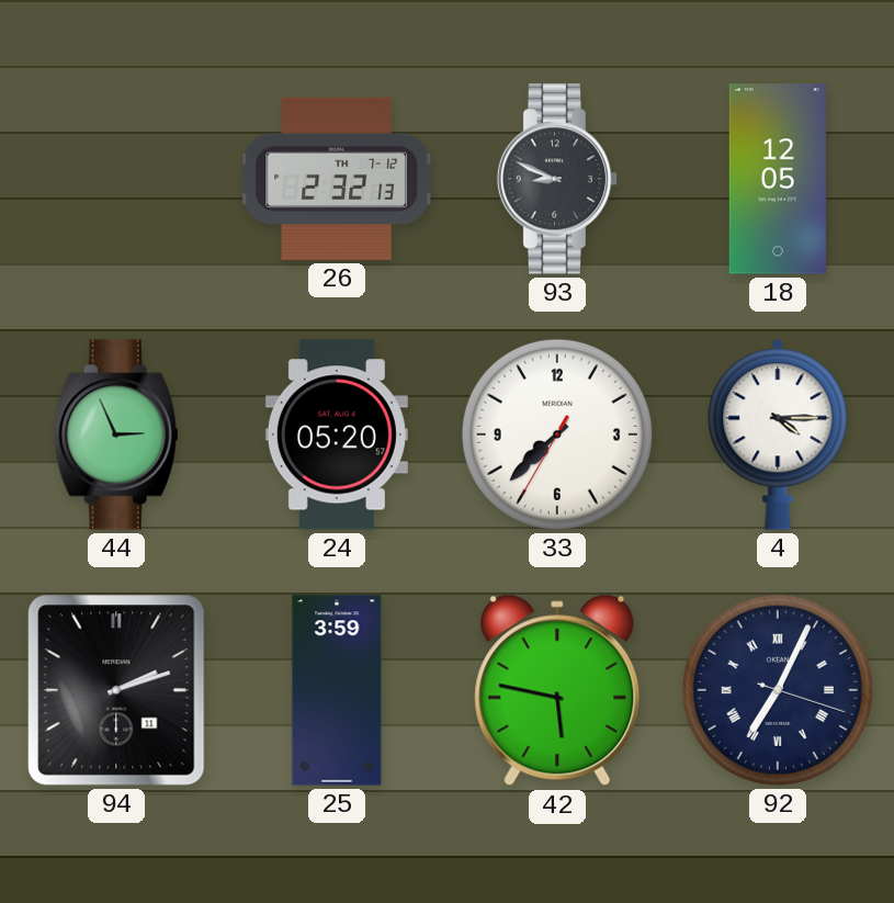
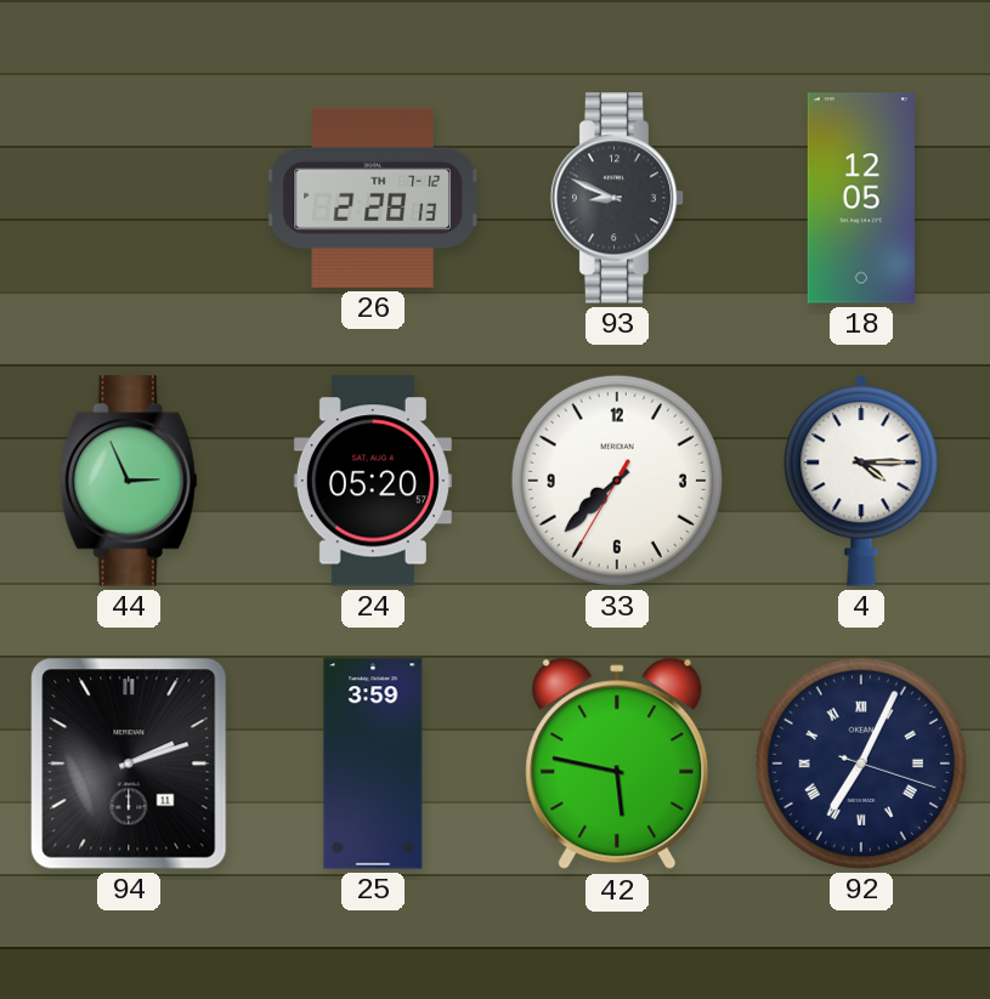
26: 2:32 -> 2:28 (373, 198)
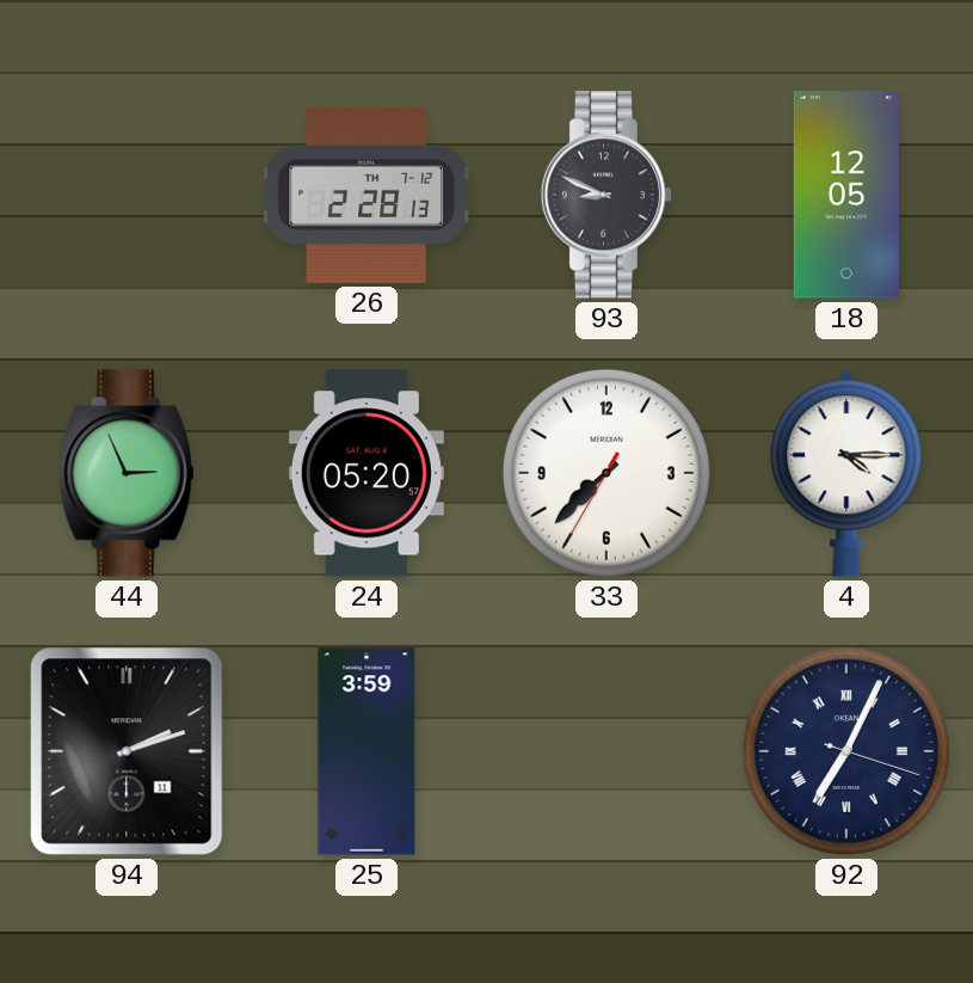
42: 5:47 -> none (617, 764)
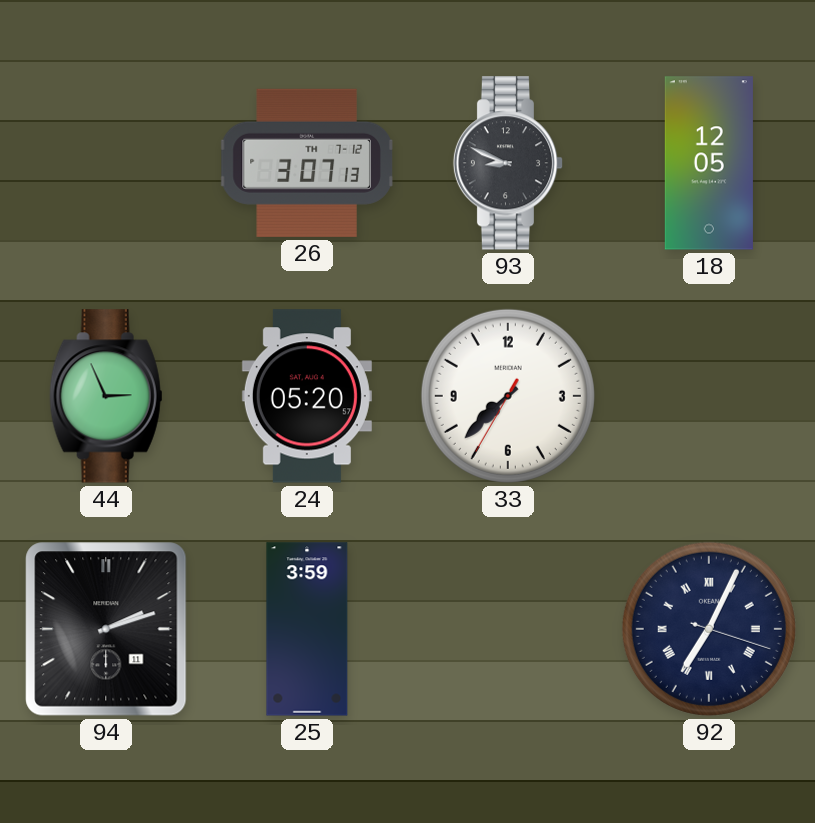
26: 2:28 -> 3:07 (307, 163)
4: 4:15 -> none (846, 473)
